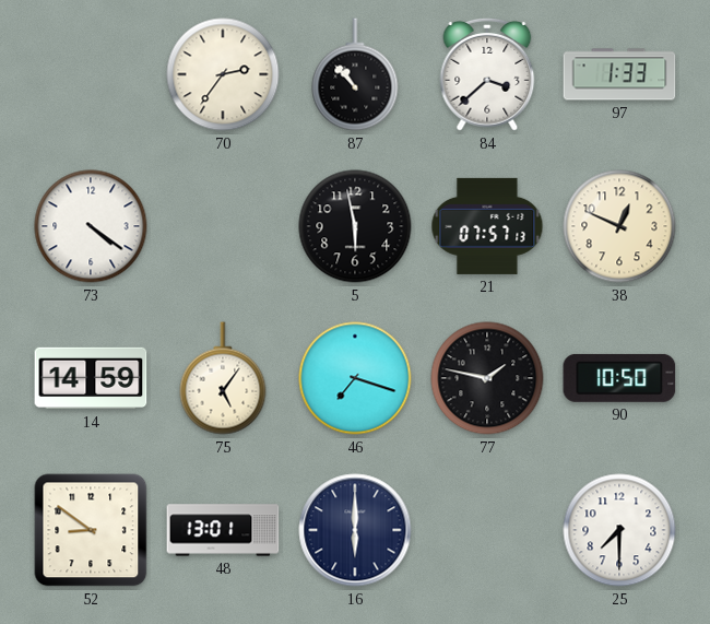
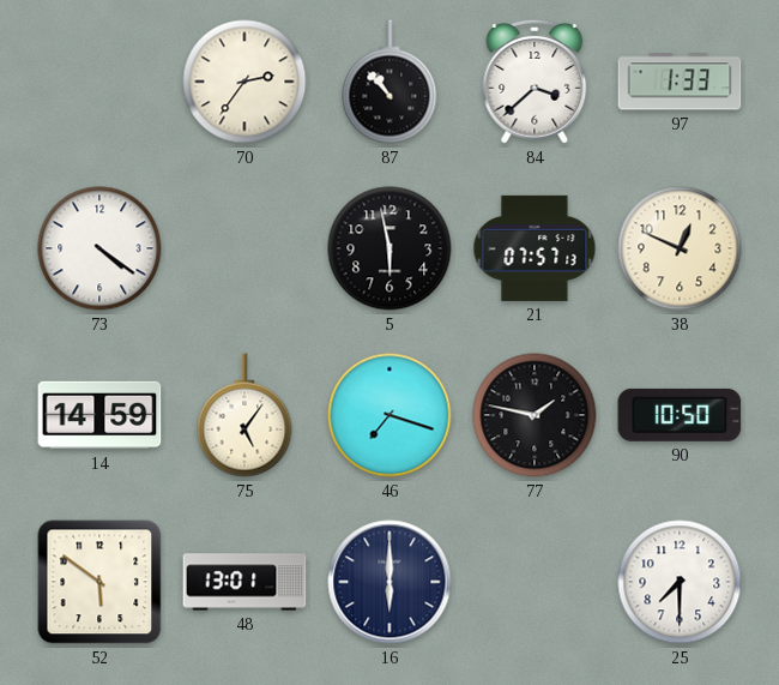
52: 8:51 -> 5:51 (99, 582)
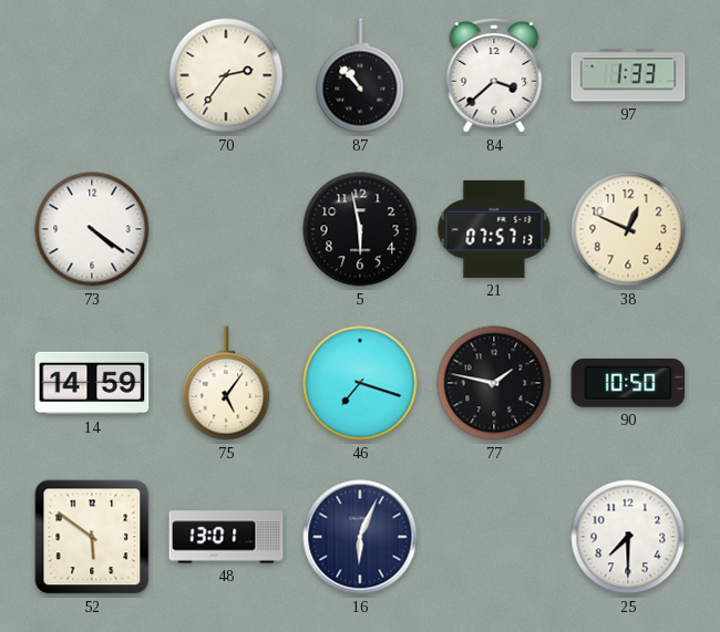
16: 6:00 -> 6:04 (360, 537)
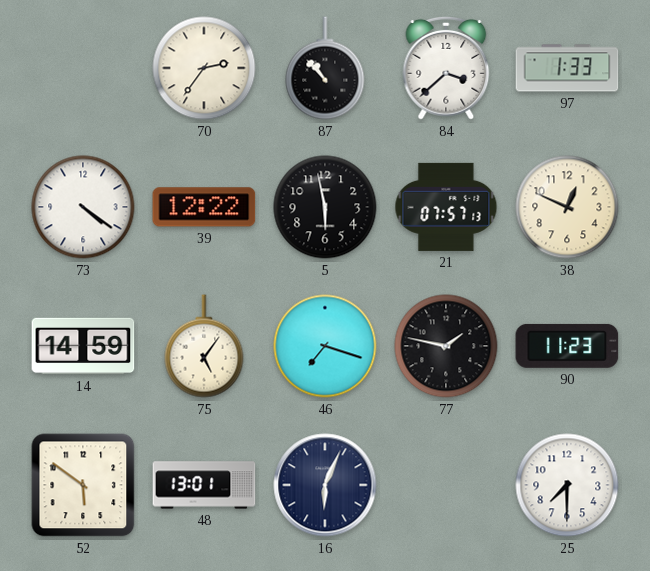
39: none -> 12:22 (204, 207)
90: 10:50 -> 11:23 (567, 346)
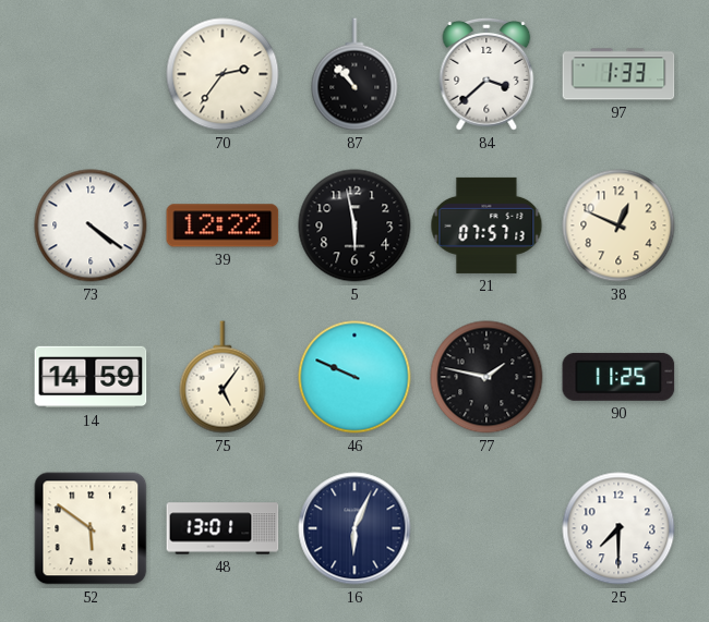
46: 7:18 -> 9:49 (354, 377)
90: 11:23 -> 11:25 (618, 377)
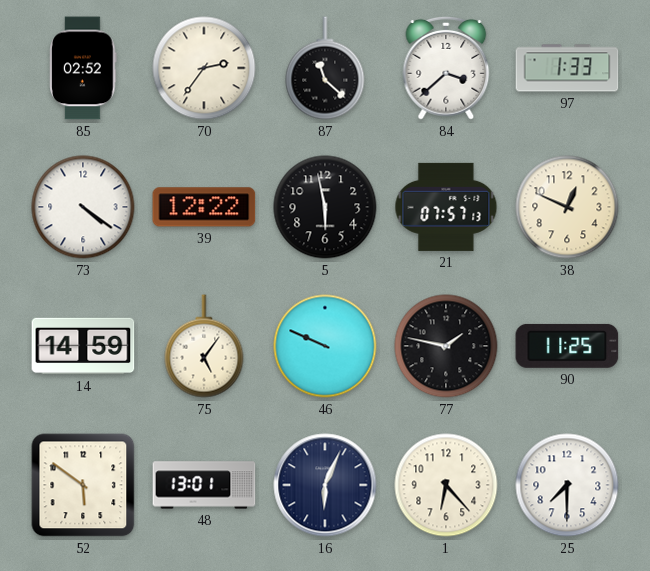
85: none -> 02:52 (83, 68)
87: 10:53 -> 11:22 (325, 68)
1: none -> 6:23 (446, 485)
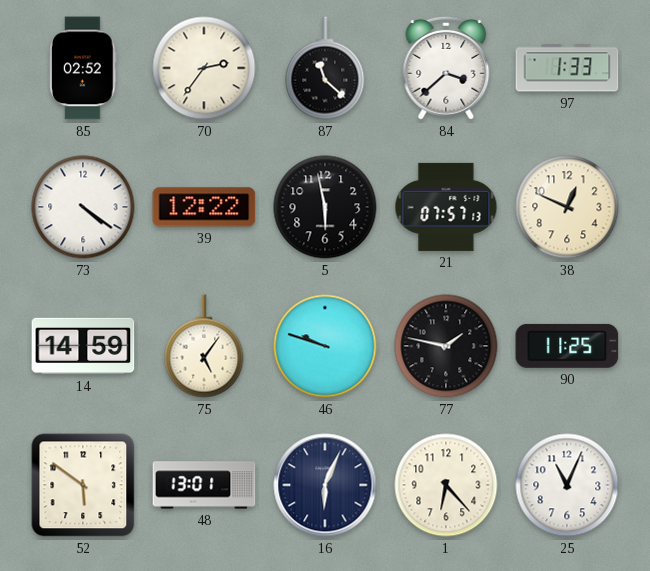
46: 9:49 -> 9:48 (325, 346)
25: 7:30 -> 11:04 (567, 485)
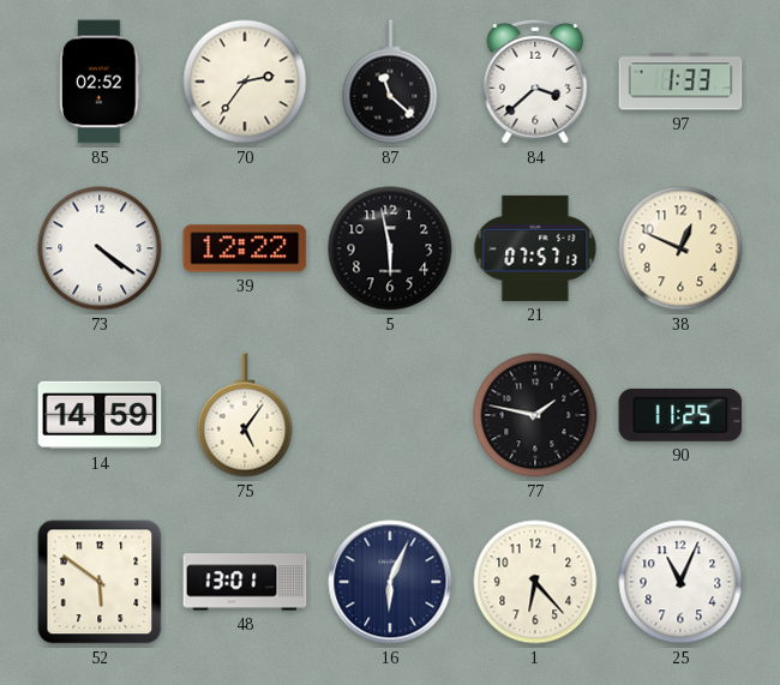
46: 9:48 -> none (325, 346)
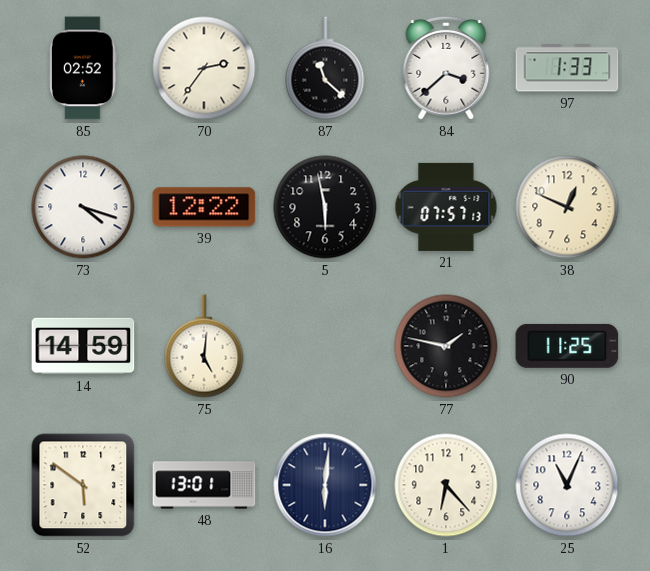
73: 4:21 -> 4:18 (83, 207)
75: 5:06 -> 5:01 (204, 346)
16: 6:04 -> 6:01 (325, 485)
